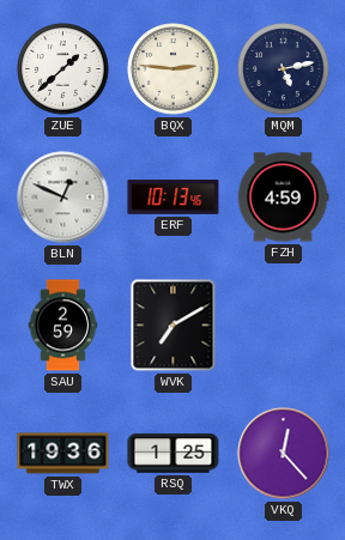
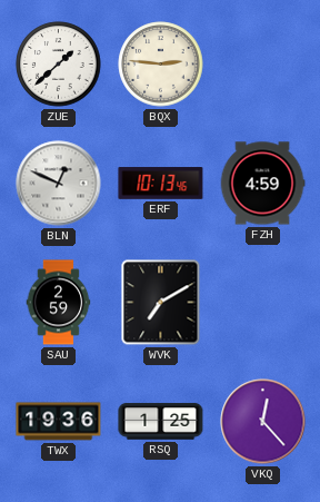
MQM: 5:13 -> none (284, 69)
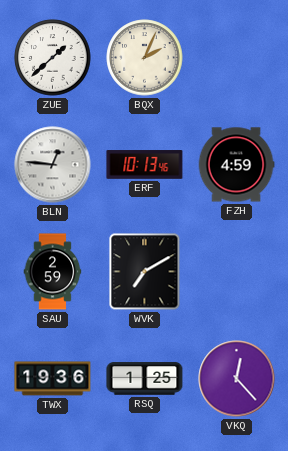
BQX: 2:46 -> 2:04 (145, 58)
BLN: 12:49 -> 12:46 (53, 165)
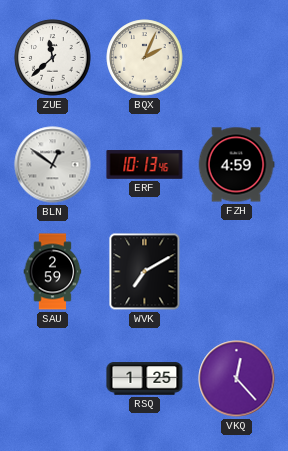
ZUE: 1:38 -> 11:38 (53, 58)
BLN: 12:46 -> 12:51 (53, 165)
TWX: 19:36 -> none (53, 379)
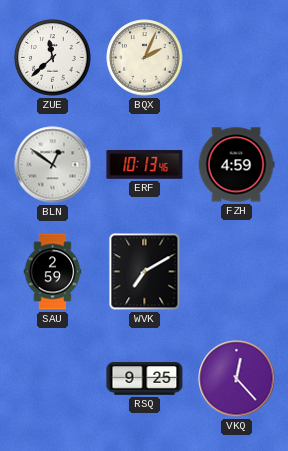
RSQ: 1:25 -> 9:25 (145, 379)
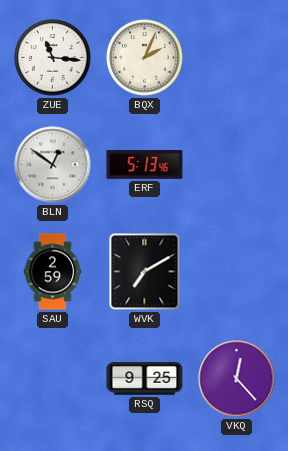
ZUE: 11:38 -> 11:16 (53, 58)
ERF: 10:13 -> 5:13 (145, 165)
FZH: 4:59 -> none (236, 165)
